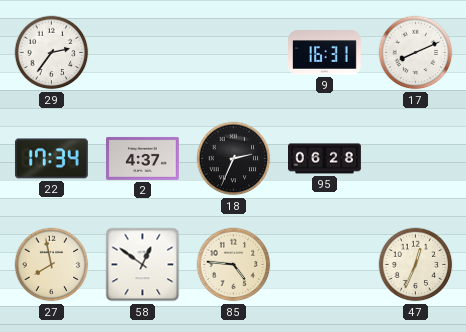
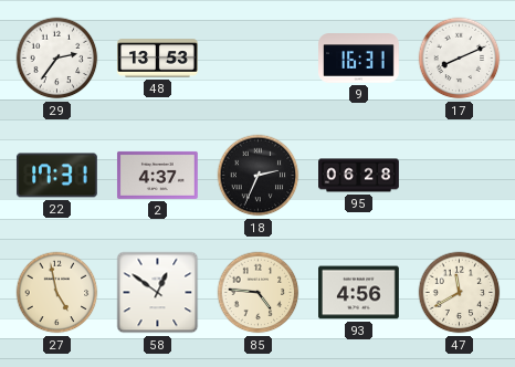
48: none -> 13:53 (158, 59)
22: 17:34 -> 17:31 (56, 176)
27: 7:58 -> 4:58 (57, 293)
93: none -> 4:56 (359, 293)
47: 12:34 -> 11:40 (460, 293)
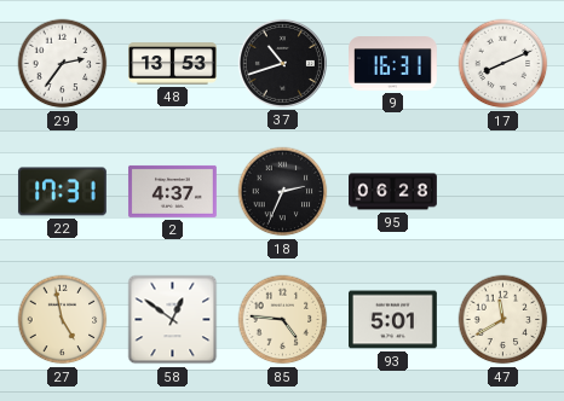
37: none -> 10:42 (282, 63)
93: 4:56 -> 5:01 (393, 320)
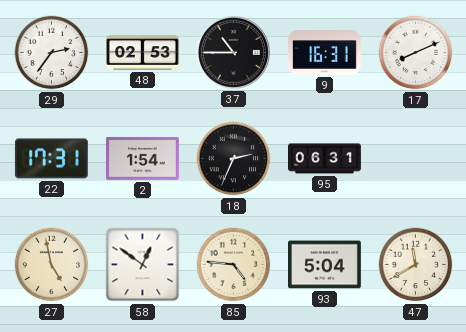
48: 13:53 -> 02:53 (143, 53)
37: 10:42 -> 10:45 (233, 52)
2: 4:37 -> 1:54 (143, 158)
95: 06:28 -> 06:31 (325, 159)
93: 5:01 -> 5:04 (325, 265)
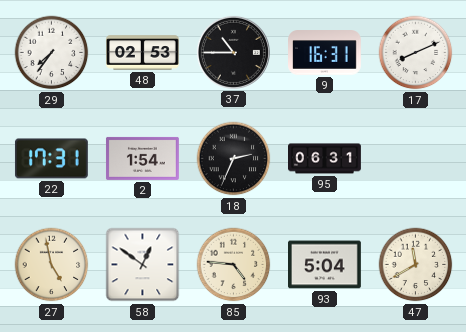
29: 2:36 -> 7:36 (52, 53)
